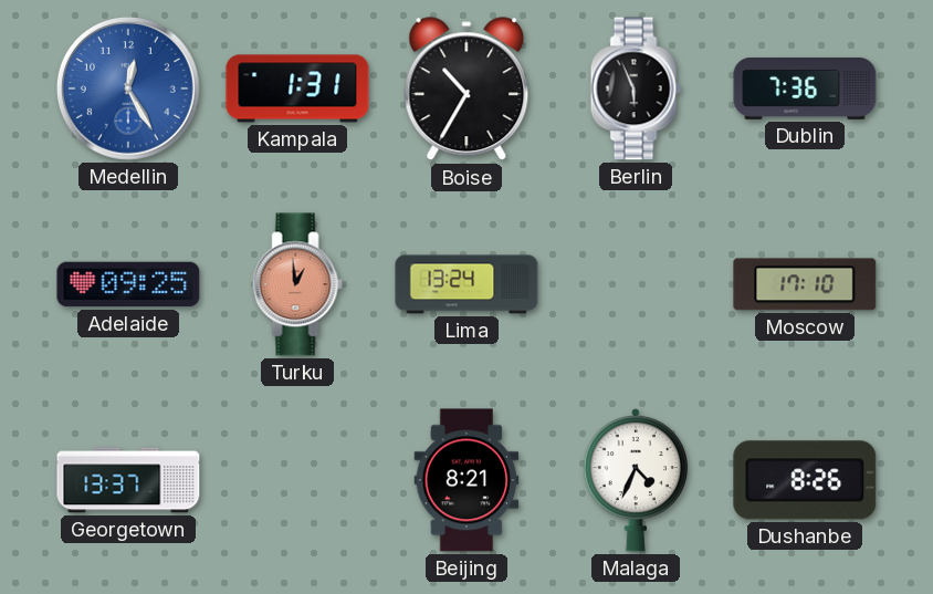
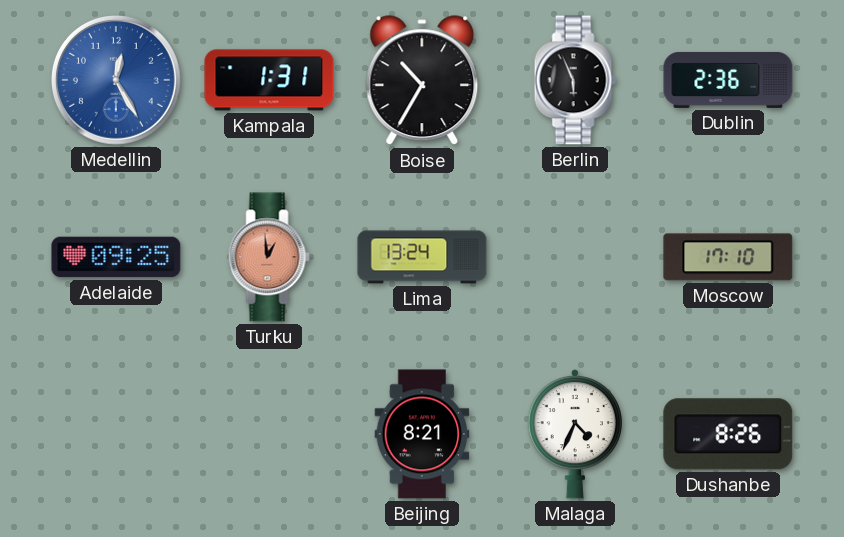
Dublin: 7:36 -> 2:36 (728, 80)
Georgetown: 13:37 -> none (128, 480)
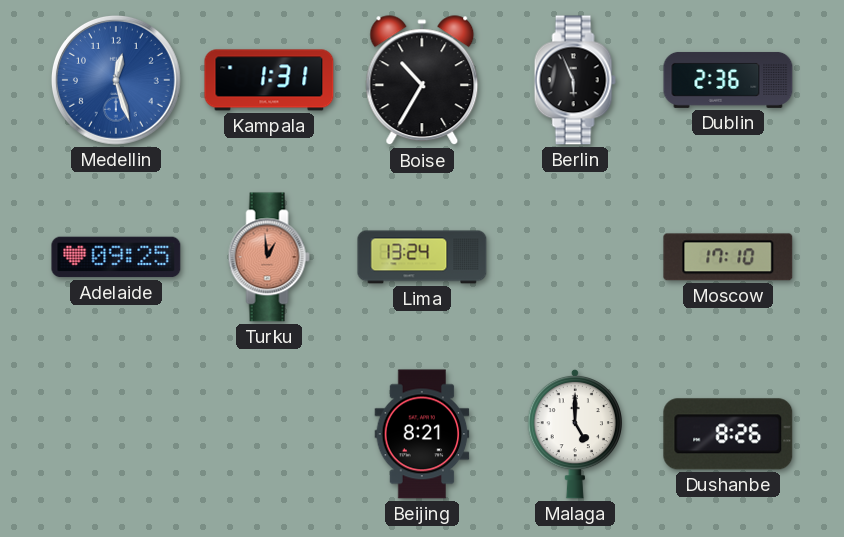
Medellin: 12:25 -> 12:27 (116, 80)
Malaga: 4:34 -> 5:00 (574, 434)
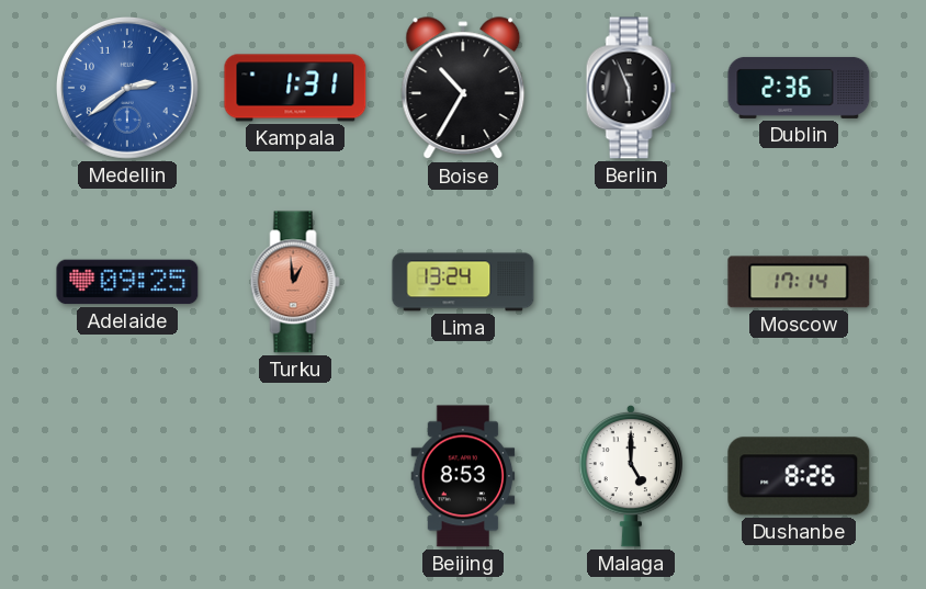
Medellin: 12:27 -> 2:39 (127, 88)
Moscow: 17:10 -> 17:14 (799, 282)
Beijing: 8:21 -> 8:53 (463, 476)
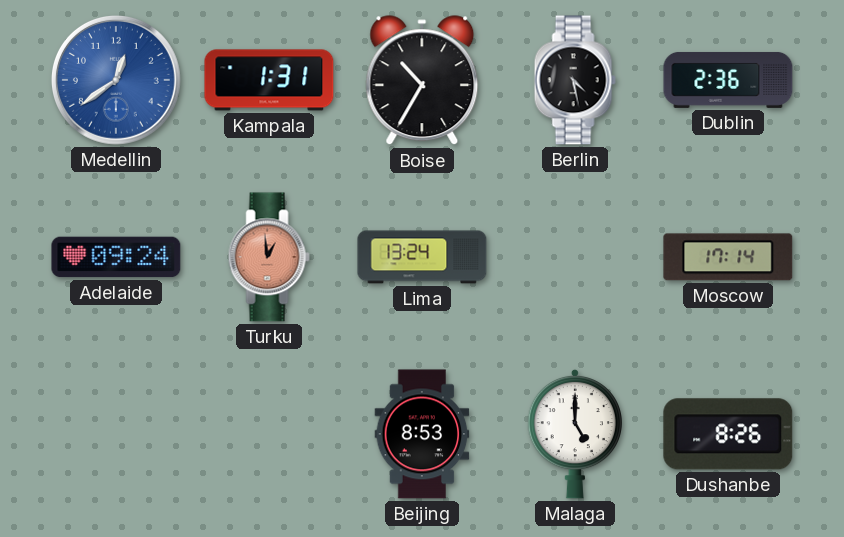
Medellin: 2:39 -> 12:39 (116, 80)
Berlin: 5:56 -> 4:28 (575, 80)
Adelaide: 09:25 -> 09:24 (116, 257)
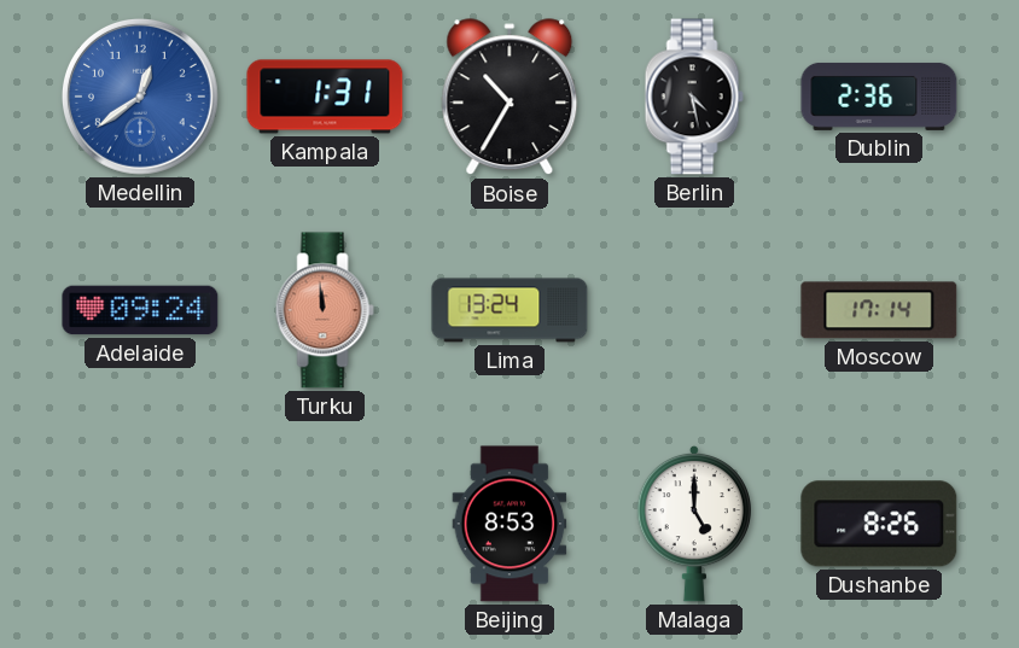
Turku: 12:59 -> 11:59 (325, 310)
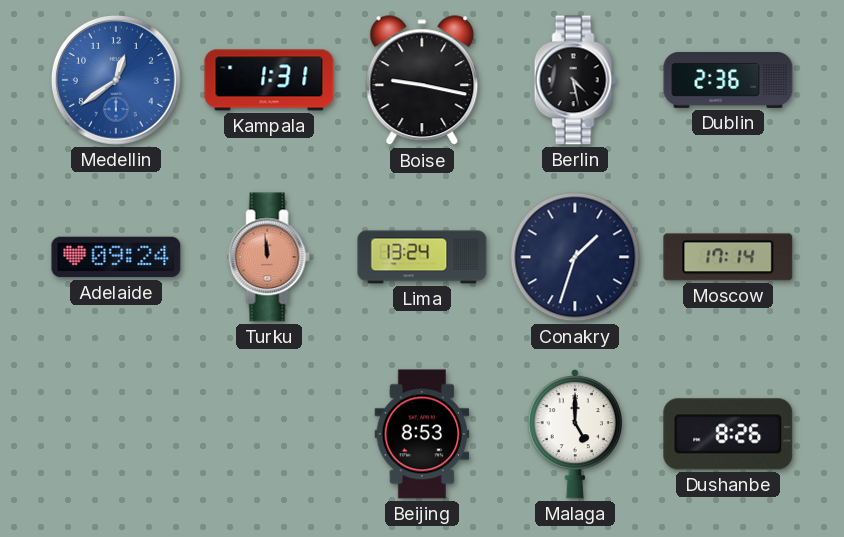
Boise: 10:35 -> 9:17 (422, 81)
Conakry: none -> 1:33 (575, 257)
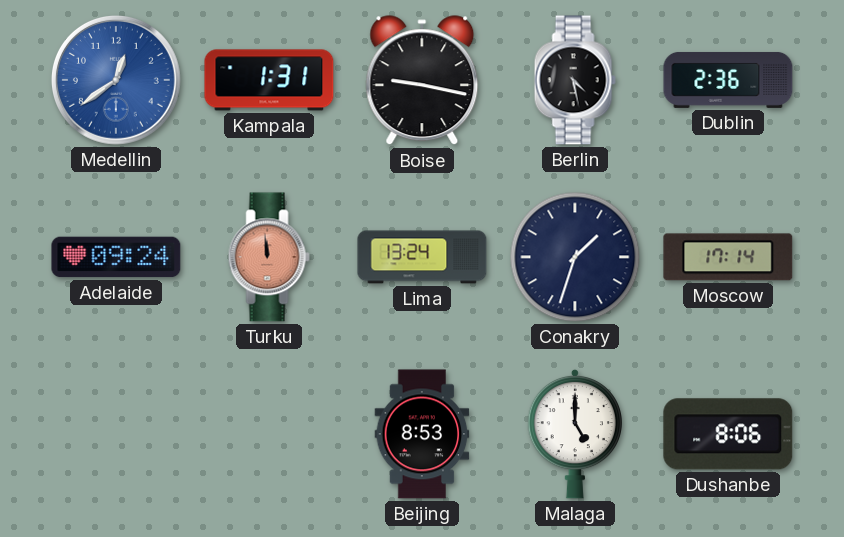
Dushanbe: 8:26 -> 8:06 (728, 434)
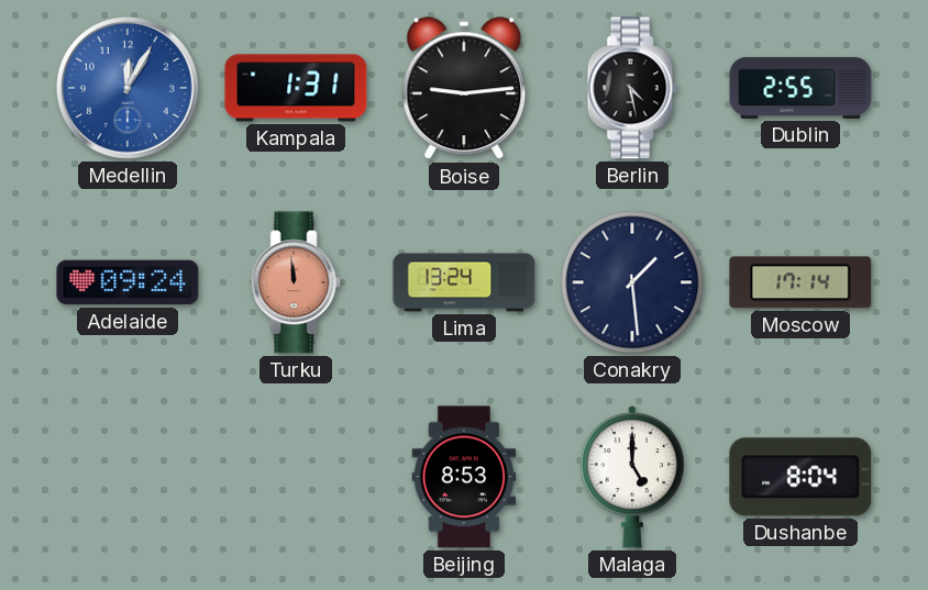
Medellin: 12:39 -> 12:05 (128, 88)
Boise: 9:17 -> 9:14 (464, 89)
Dublin: 2:36 -> 2:55 (800, 88)
Conakry: 1:33 -> 1:29 (632, 282)
Dushanbe: 8:06 -> 8:04 (800, 477)
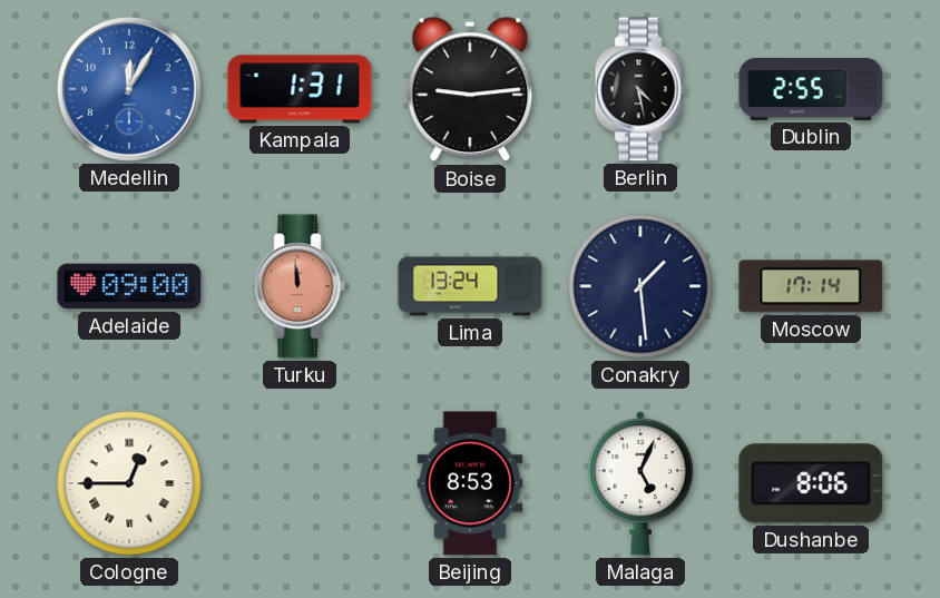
Adelaide: 09:24 -> 09:00 (129, 286)
Cologne: none -> 12:45 (129, 483)
Malaga: 5:00 -> 5:04 (639, 483)
Dushanbe: 8:04 -> 8:06 (811, 483)
